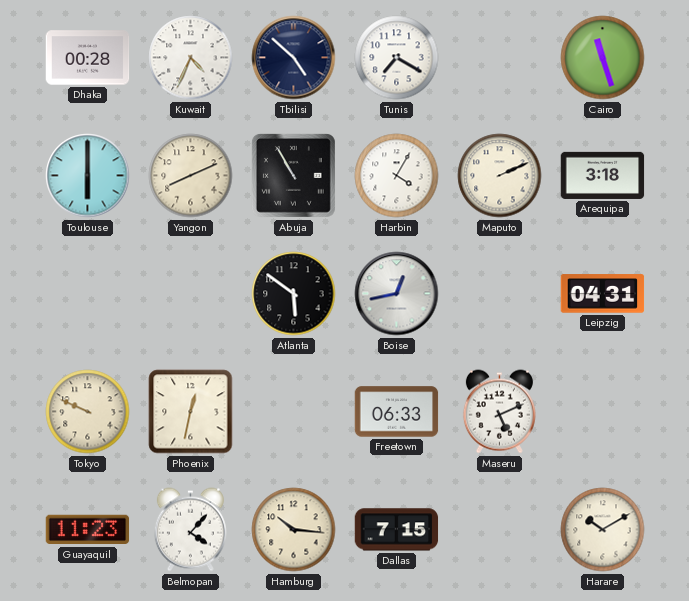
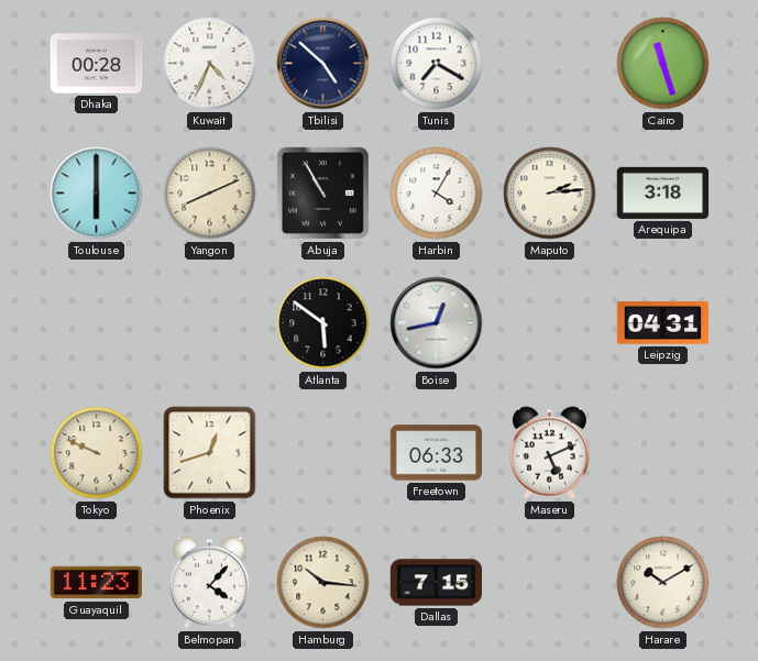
Maputo: 2:11 -> 2:14 (550, 194)
Phoenix: 12:32 -> 12:42 (210, 453)
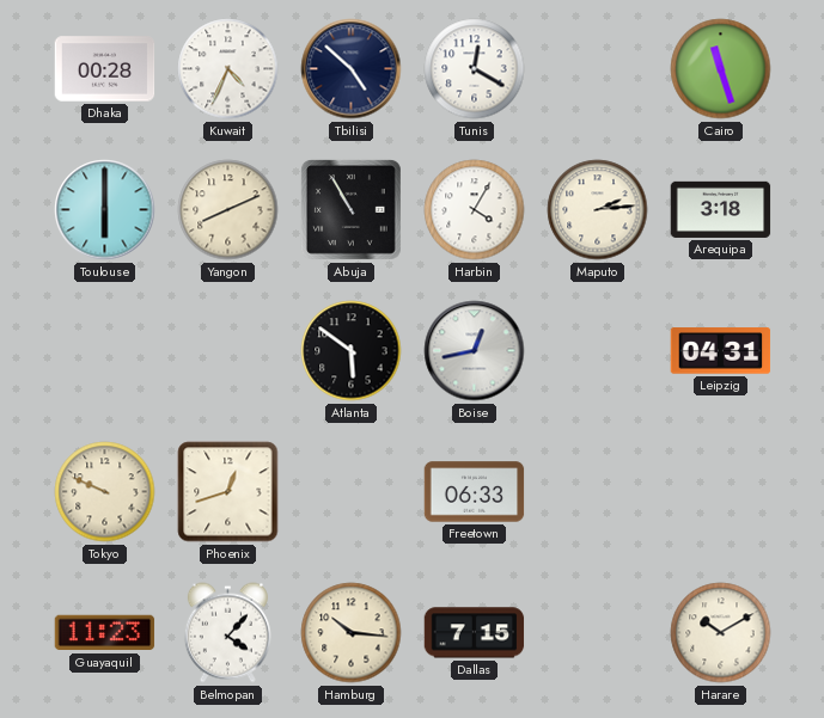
Tunis: 7:20 -> 12:20 (475, 69)
Maseru: 5:11 -> none (549, 453)
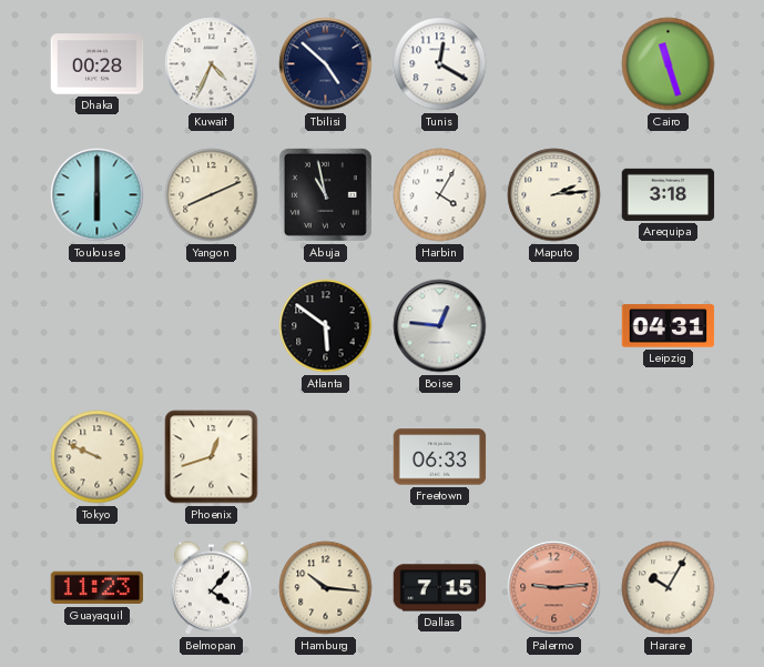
Abuja: 10:55 -> 10:58 (325, 194)
Boise: 12:43 -> 12:46 (440, 326)
Palermo: none -> 9:14 (554, 588)
Harare: 10:10 -> 10:05 (669, 588)
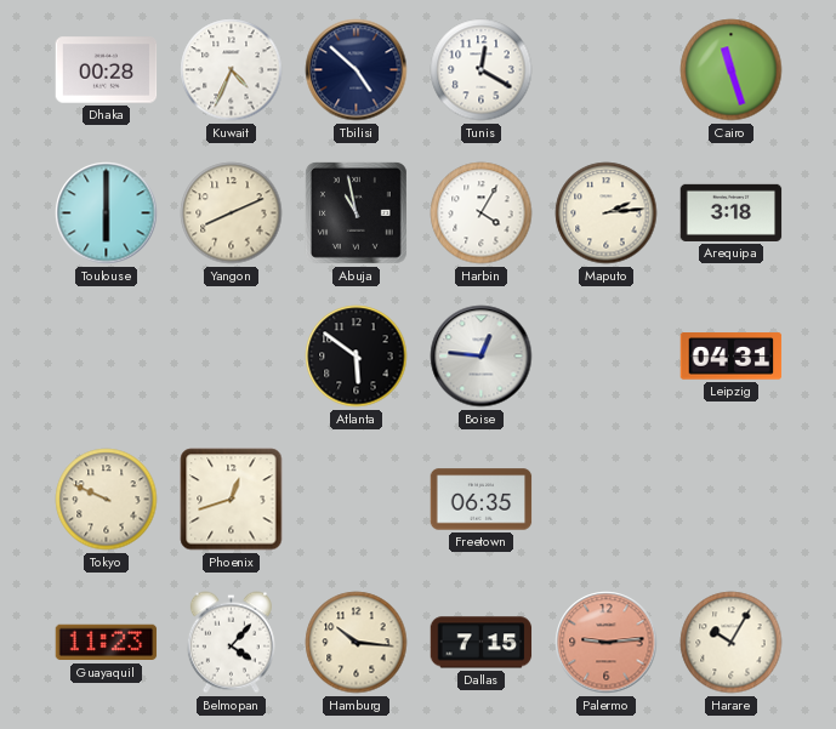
Freetown: 06:33 -> 06:35 (482, 500)
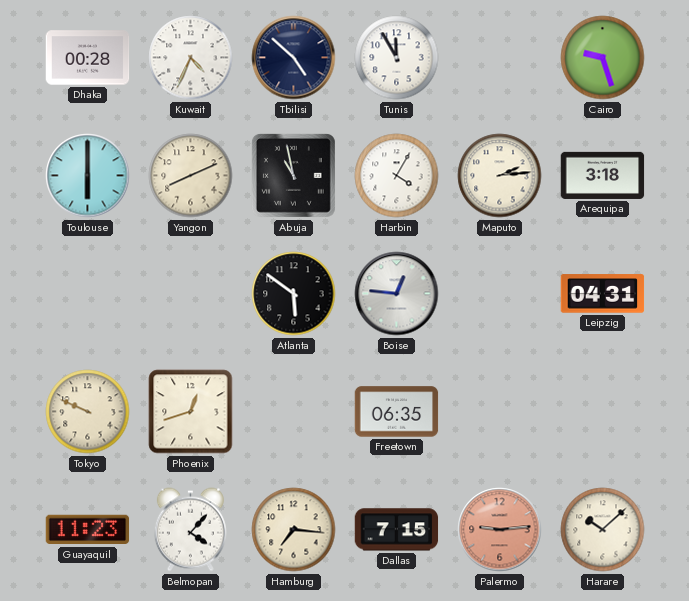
Tunis: 12:20 -> 11:55 (397, 58)
Cairo: 11:27 -> 9:27 (603, 58)
Hamburg: 10:16 -> 7:16 (294, 530)
Harare: 10:05 -> 10:08 (603, 530)
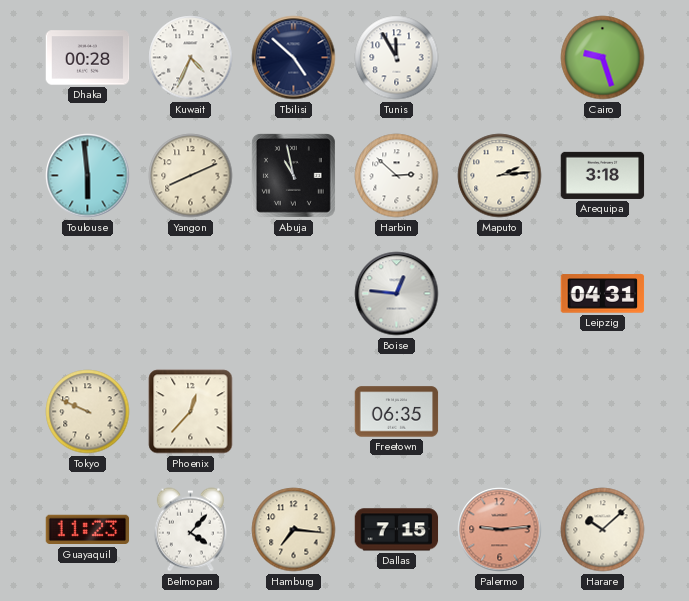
Toulouse: 6:00 -> 5:59 (88, 176)
Harbin: 4:05 -> 2:52 (397, 176)
Atlanta: 5:51 -> none (294, 294)
Phoenix: 12:42 -> 12:37 (191, 412)
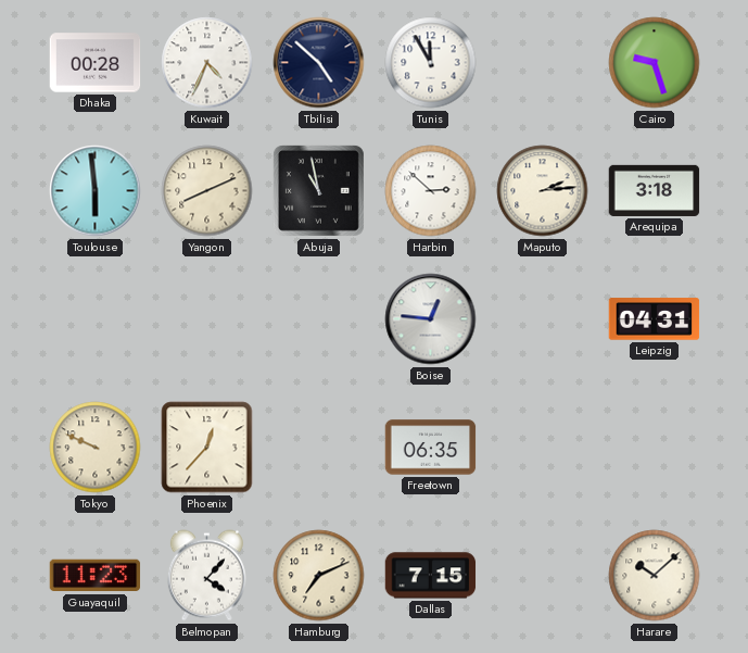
Hamburg: 7:16 -> 7:11 (319, 576)
Palermo: 9:14 -> none (500, 530)
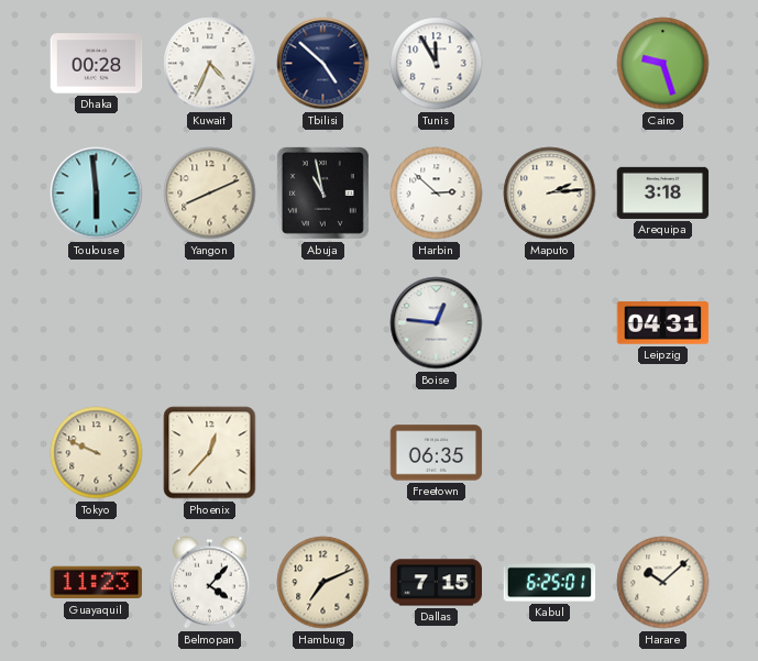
Kabul: none -> 6:25 (550, 583)
